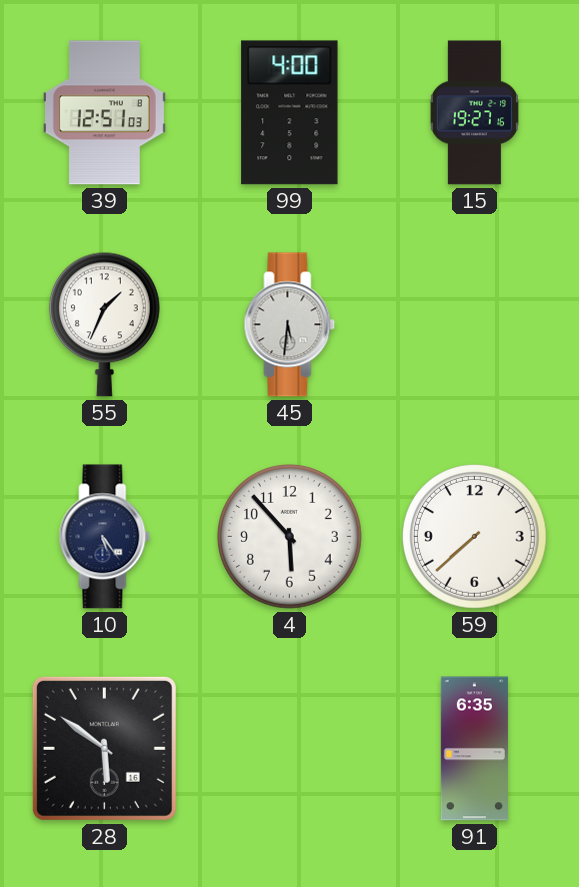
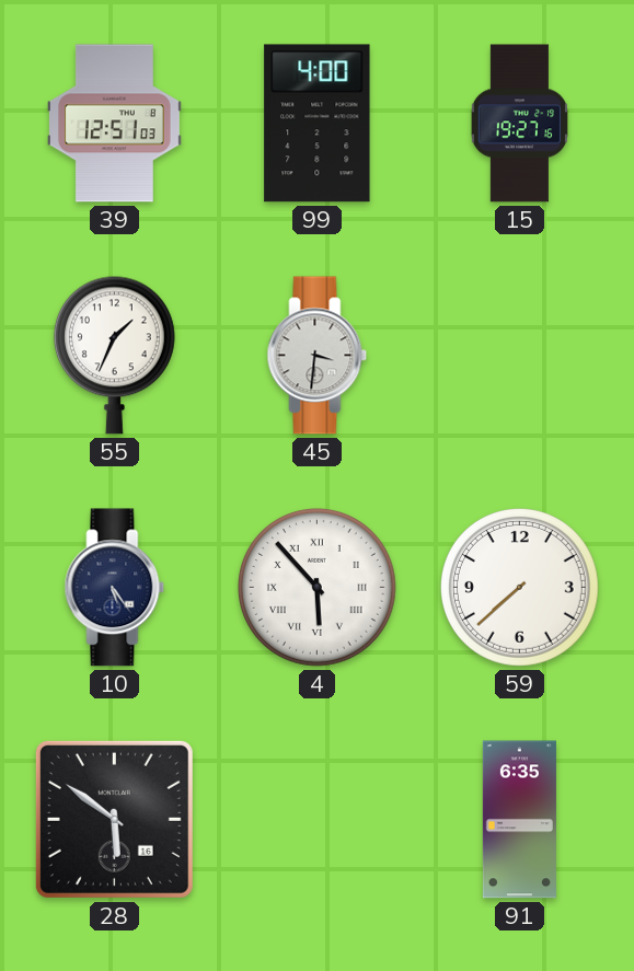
45: 5:31 -> 3:31 (318, 356)
4 numerals: Arabic -> Roman (316, 587)
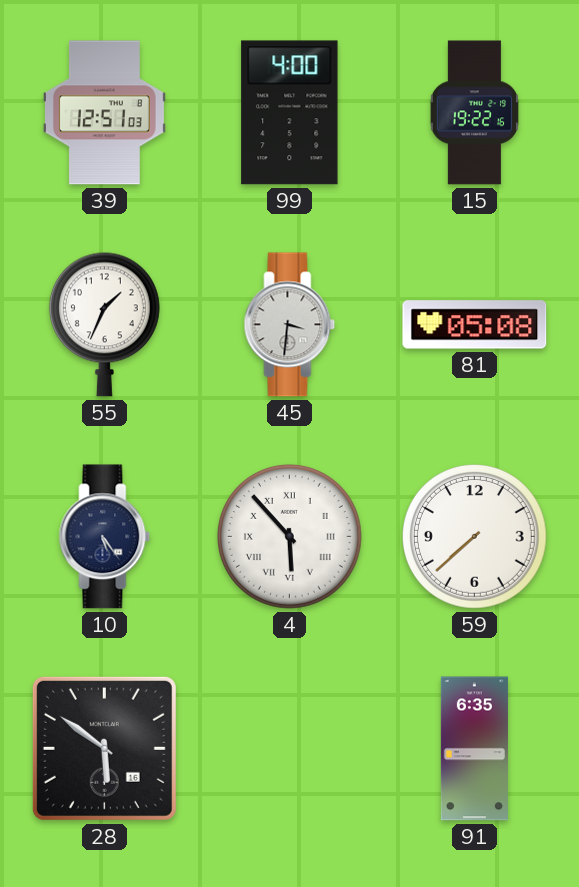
15: 19:27 -> 19:22 (474, 113)
81: none -> 05:08 (475, 325)
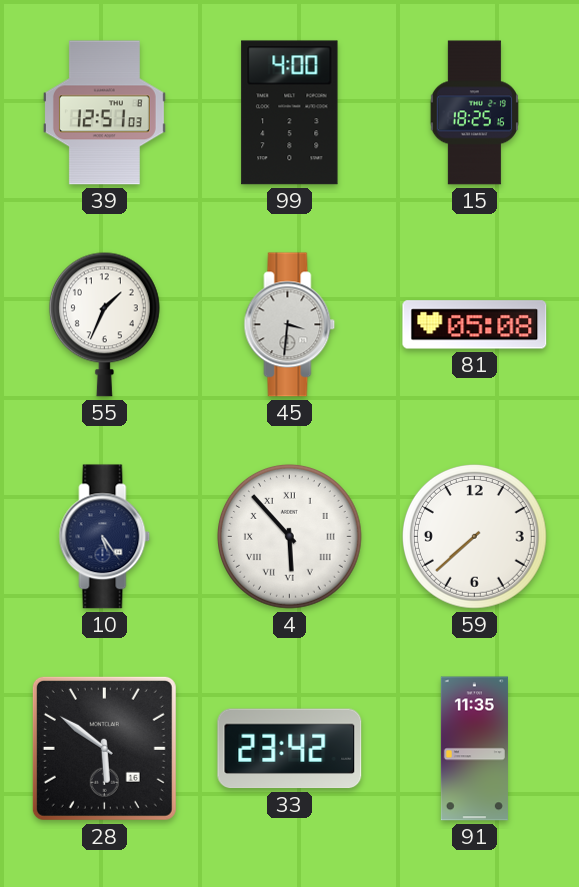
15: 19:22 -> 18:25 (474, 113)
33: none -> 23:42 (290, 749)
91: 6:35 -> 11:35 (474, 749)
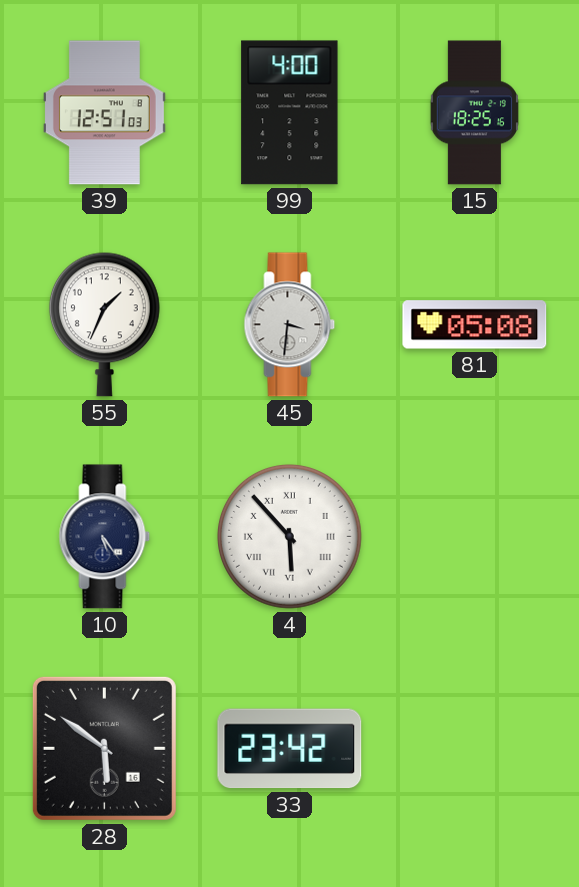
59: 7:38 -> none (474, 536)
91: 11:35 -> none (474, 749)
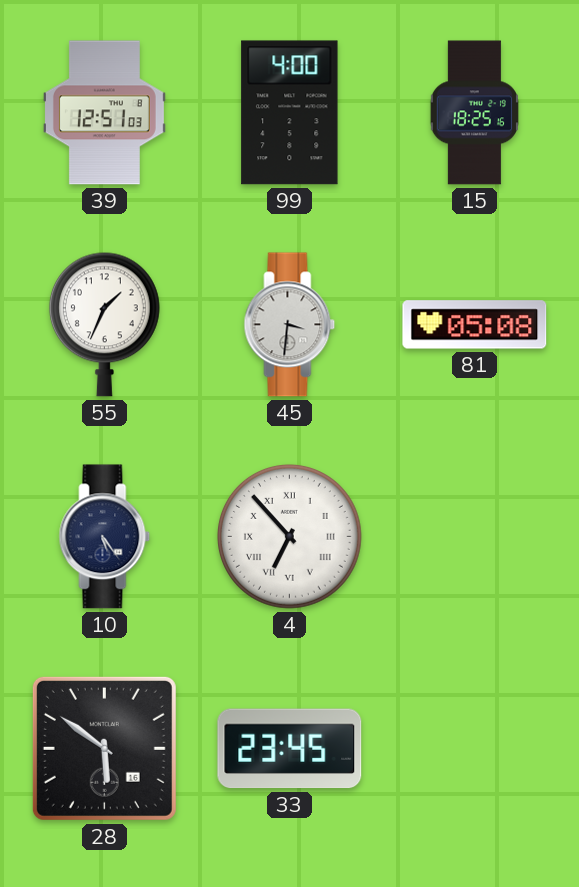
4: 5:53 -> 6:53 (289, 536)
33: 23:42 -> 23:45 (290, 749)
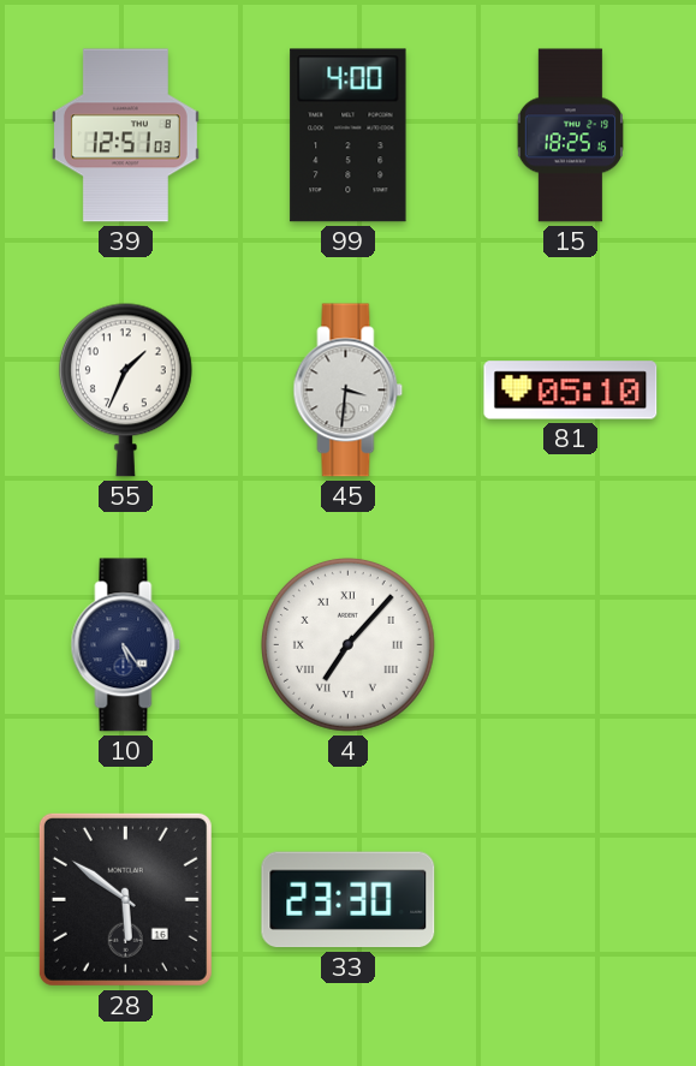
81: 05:08 -> 05:10 (571, 391)
4: 6:53 -> 7:07 (347, 644)
33: 23:45 -> 23:30 (349, 900)
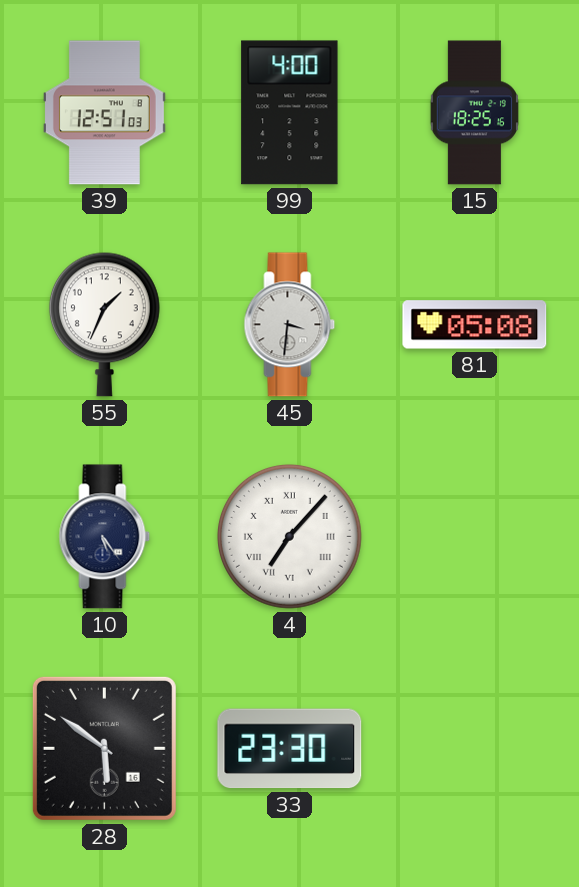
81: 05:10 -> 05:08 (475, 325)
